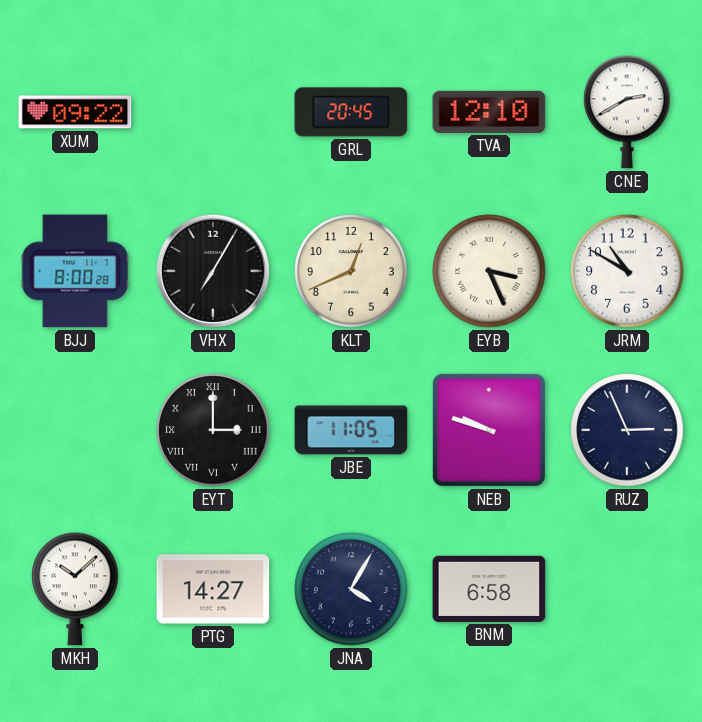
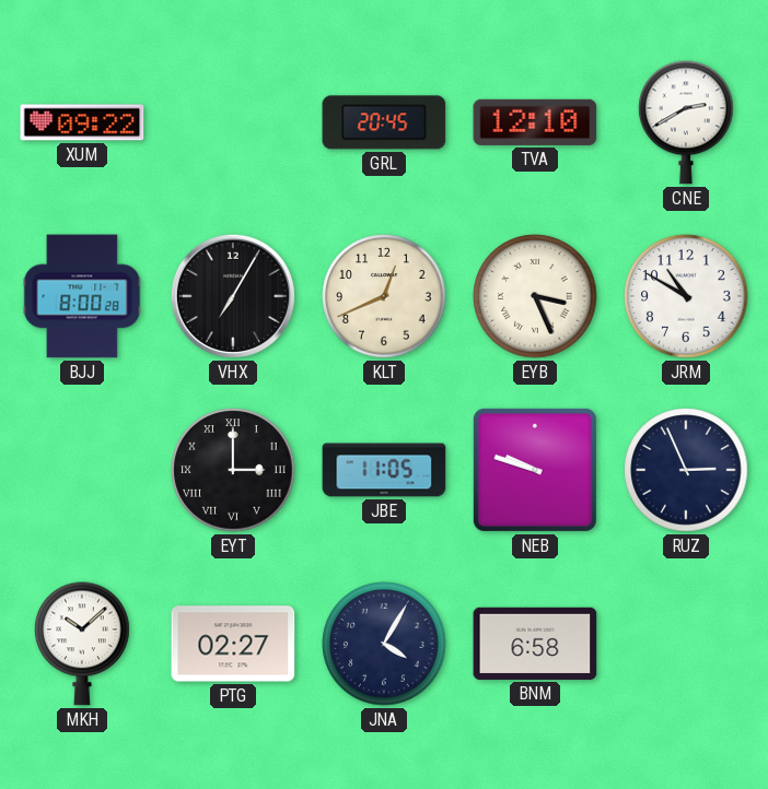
PTG: 14:27 -> 02:27 (233, 644)
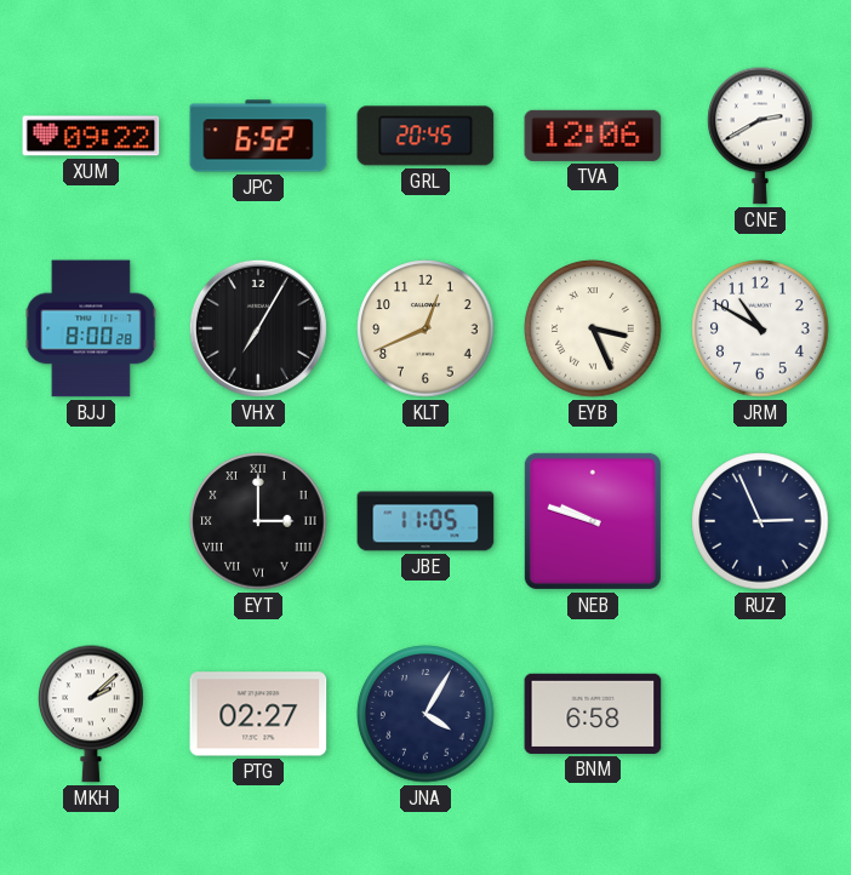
JPC: none -> 6:52 (258, 136)
TVA: 12:10 -> 12:06 (593, 136)
MKH: 10:08 -> 2:08 (91, 714)
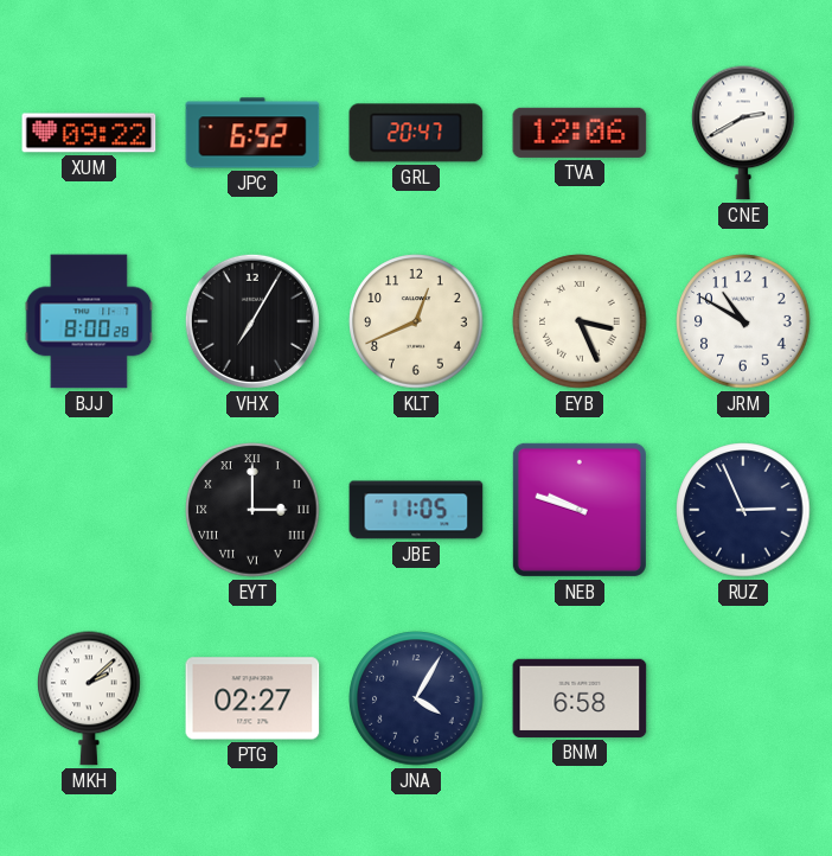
GRL: 20:45 -> 20:47 (416, 133)
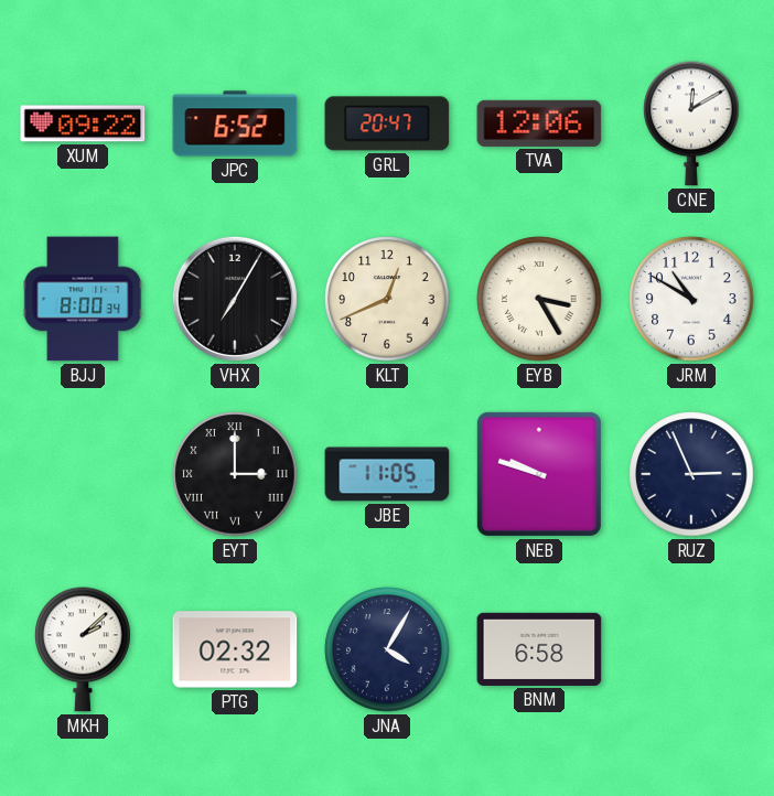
CNE: 2:40 -> 12:10 (691, 123)
BJJ: 8:00:28 -> 8:00:34 (83, 299)
EYB: 3:26 -> 3:25 (539, 299)
PTG: 02:27 -> 02:32 (235, 649)
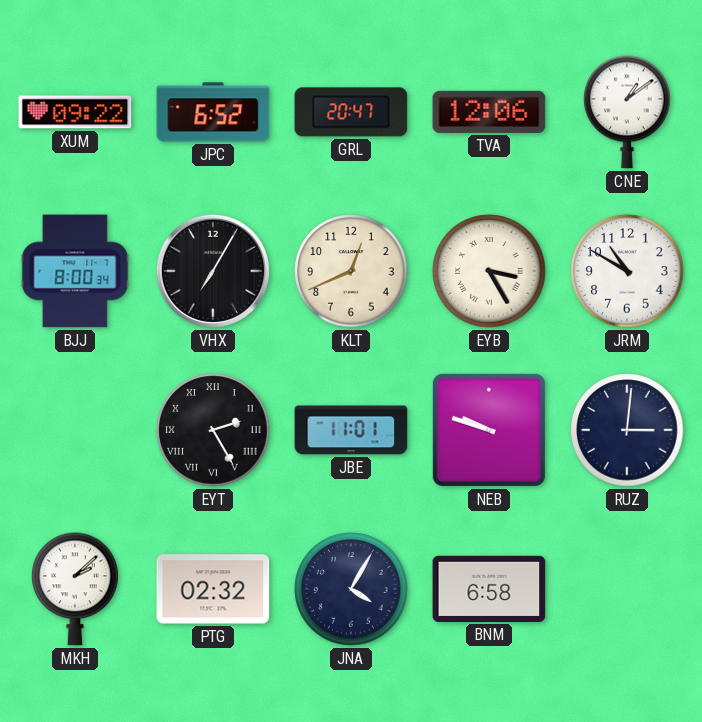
CNE: 12:10 -> 1:09 (627, 112)
EYT: 3:00 -> 2:25 (213, 430)
JBE: 11:05 -> 11:01 (351, 430)
RUZ: 2:56 -> 3:01 (627, 430)
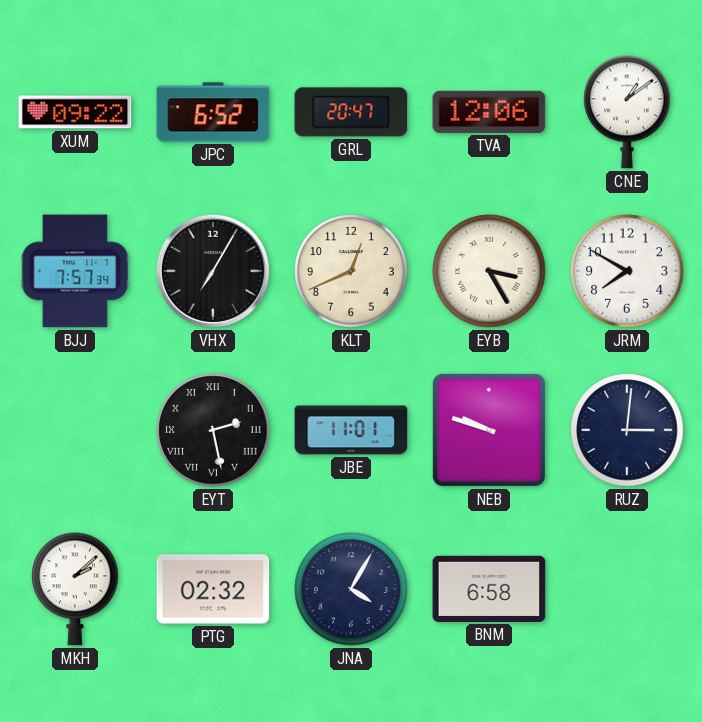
BJJ: 8:00 -> 7:57 (75, 271)
JRM: 10:50 -> 7:50 (627, 271)
EYT: 2:25 -> 2:28 (213, 430)
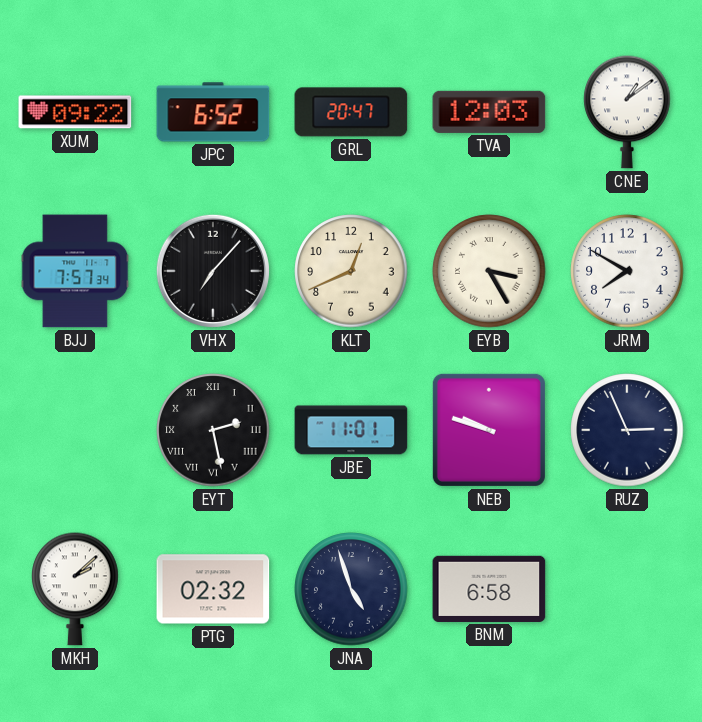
TVA: 12:06 -> 12:03 (489, 112)
VHX: 7:05 -> 7:07 (213, 271)
RUZ: 3:01 -> 2:56 (627, 430)
JNA: 4:05 -> 4:57 (351, 589)
